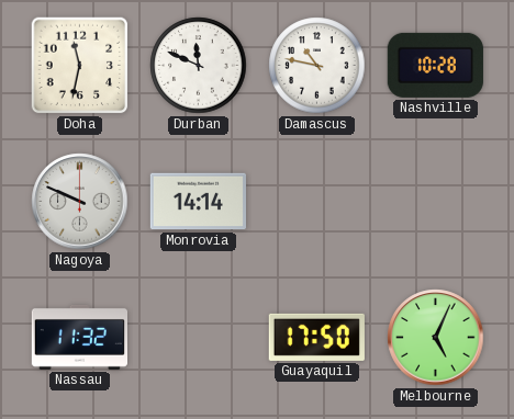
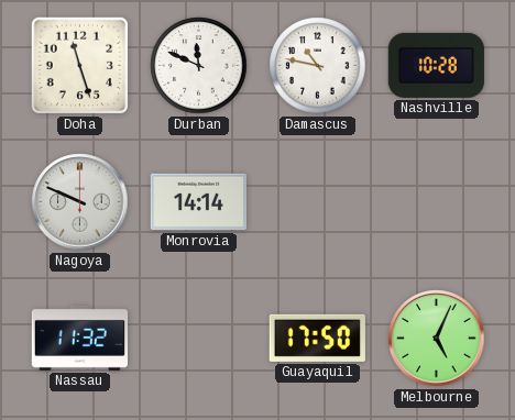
Doha: 11:32 -> 11:27 (80, 66)
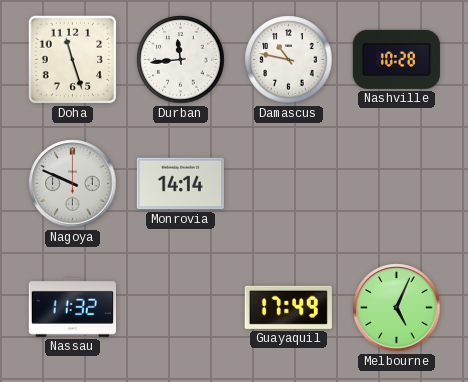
Durban: 11:49 -> 11:44 (181, 60)
Guayaquil: 17:50 -> 17:49 (288, 307)
